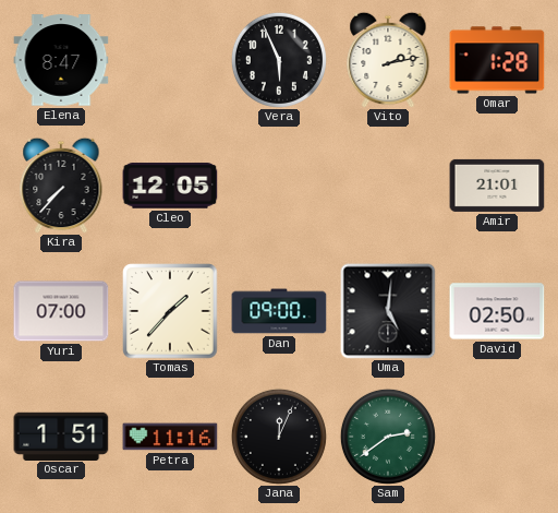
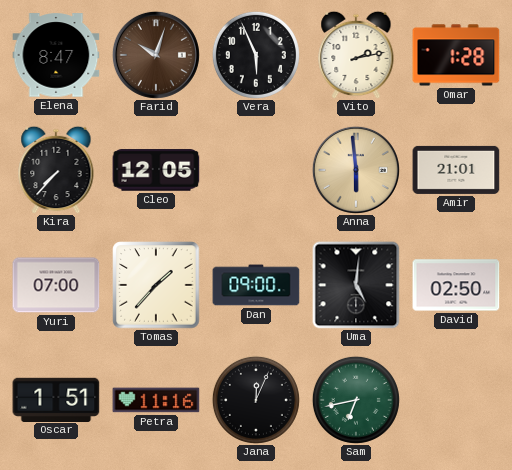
Farid: none -> 10:03 (156, 55)
Anna: none -> 5:59 (356, 170)
Sam: 2:39 -> 6:43 (356, 400)
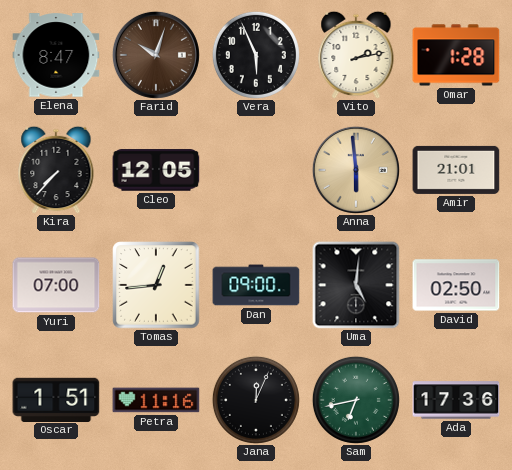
Tomas: 1:37 -> 12:44 (156, 285)
Ada: none -> 17:36 (456, 400)
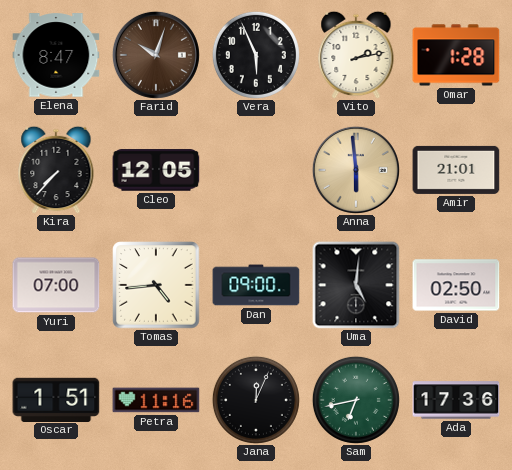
Tomas: 12:44 -> 4:44 (156, 285)
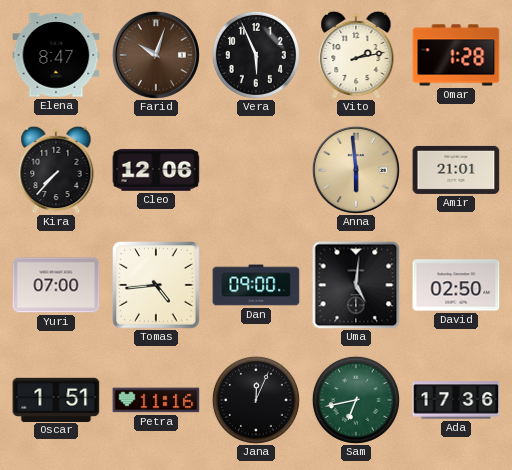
Cleo: 12:05 -> 12:06 (156, 170)
